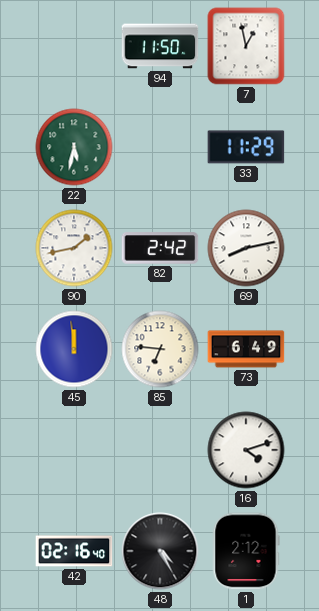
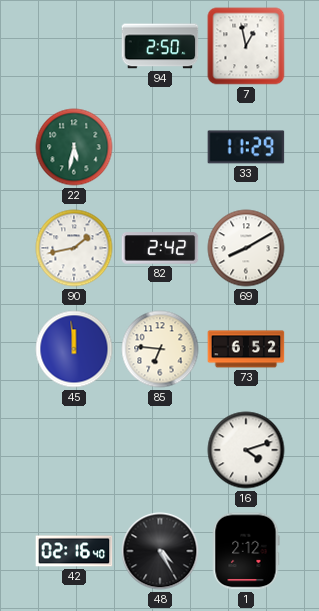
94: 11:50 -> 2:50 (160, 46)
69: 8:13 -> 8:10 (246, 248)
73: 6:49 -> 6:52 (246, 349)
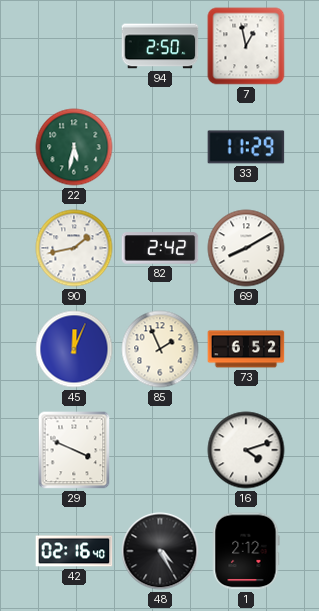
45: 11:59 -> 12:04 (74, 349)
85: 6:46 -> 1:56 (160, 349)
29: none -> 3:49 (74, 450)
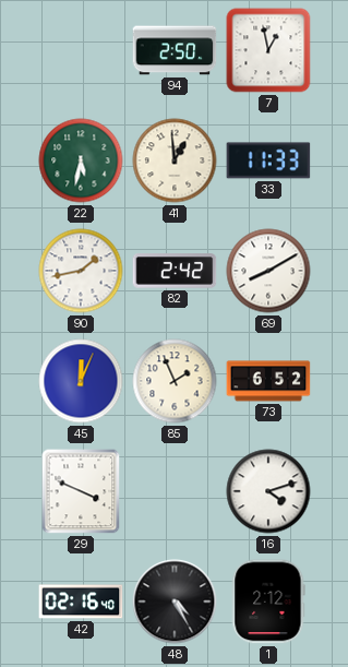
41: none -> 12:59 (175, 160)
33: 11:29 -> 11:33 (268, 160)
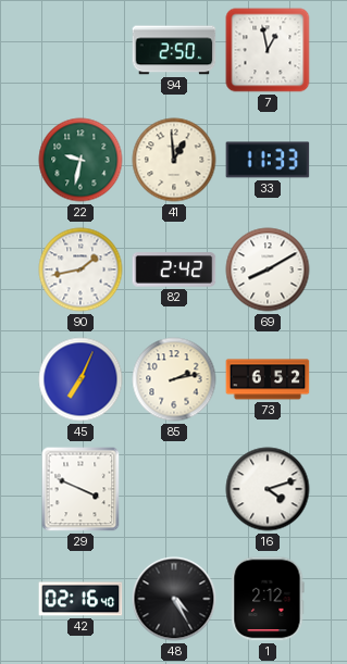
22: 5:32 -> 9:32 (80, 160)
45: 12:04 -> 7:04 (80, 379)
85: 1:56 -> 2:13 (174, 379)
